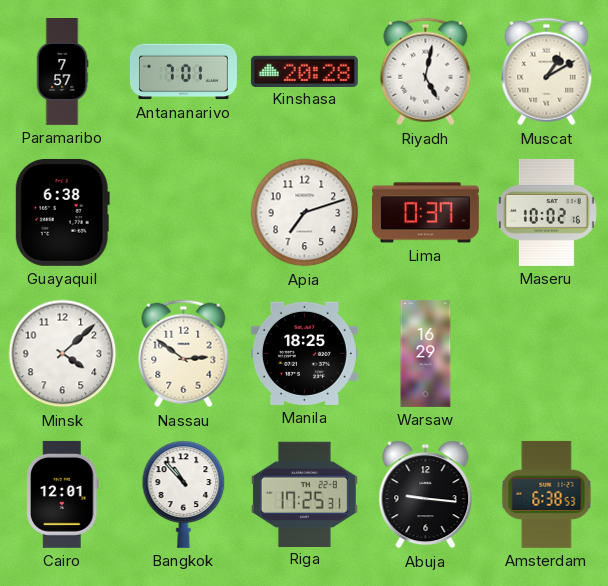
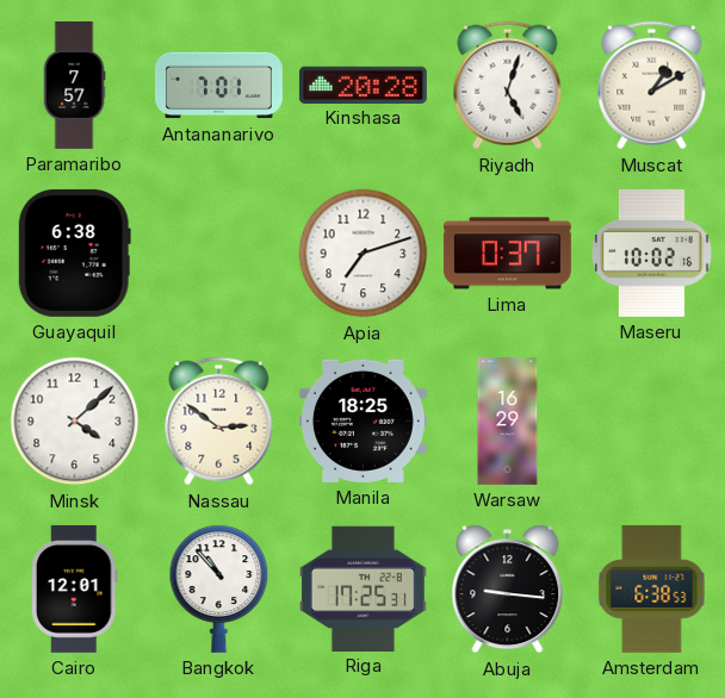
Riyadh: 5:02 -> 5:03 (508, 86)
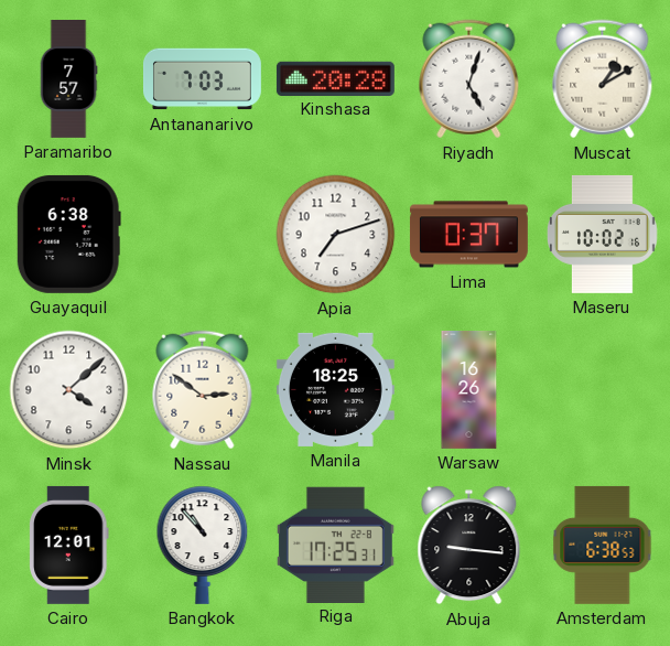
Antananarivo: 7:01 -> 7:03 (202, 79)
Warsaw: 16:29 -> 16:26 (469, 390)
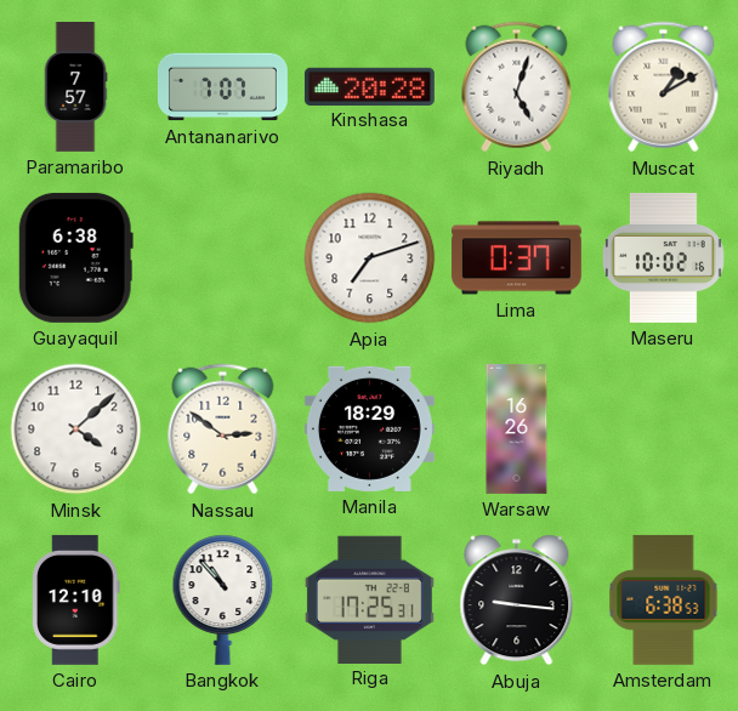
Antananarivo: 7:03 -> 7:07 (222, 87)
Manila: 18:25 -> 18:29 (369, 428)
Cairo: 12:01 -> 12:10 (76, 599)
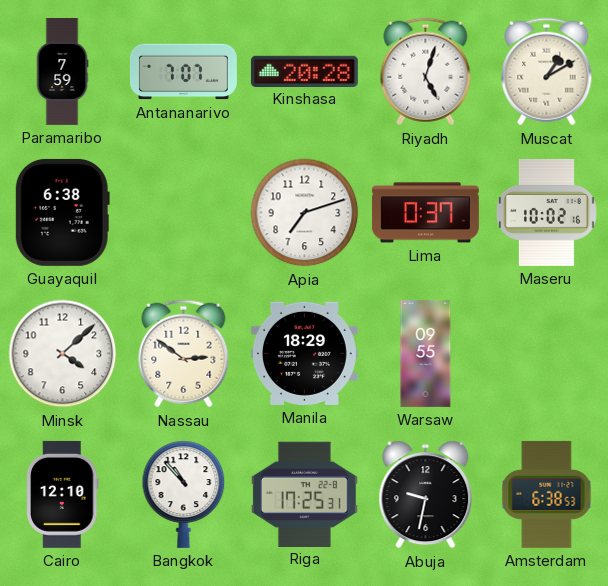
Paramaribo: 7:57 -> 7:59 (62, 72)
Warsaw: 16:26 -> 09:55 (426, 354)
Abuja: 9:16 -> 9:32 (426, 495)
